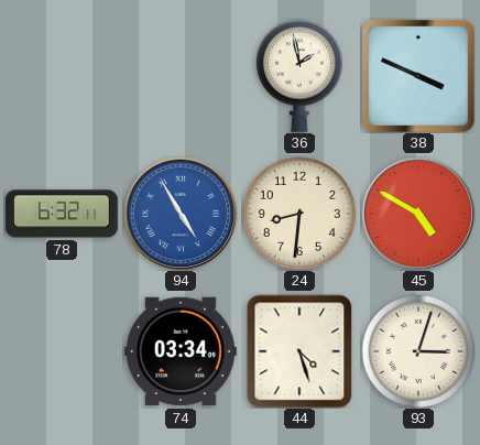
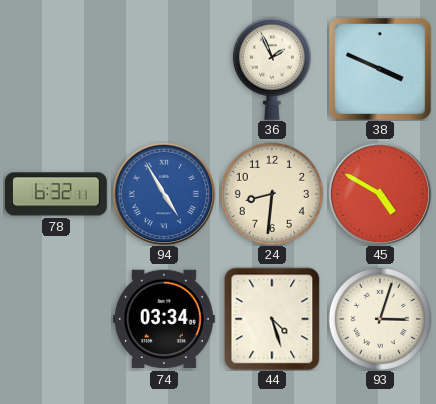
36: 1:58 -> 1:56 (272, 69)
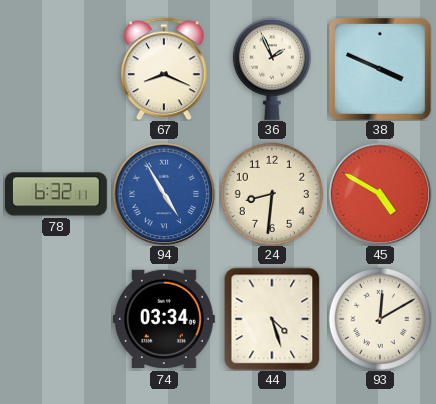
67: none -> 8:19 (165, 69)
93: 3:03 -> 12:10 (380, 319)
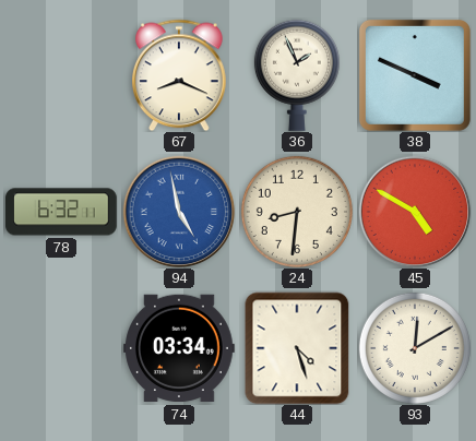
94: 4:55 -> 4:58 (179, 212)
